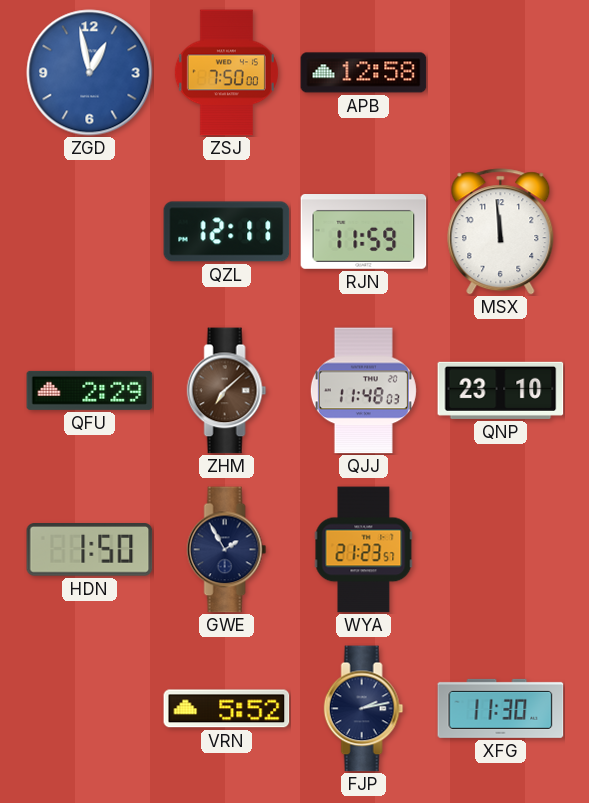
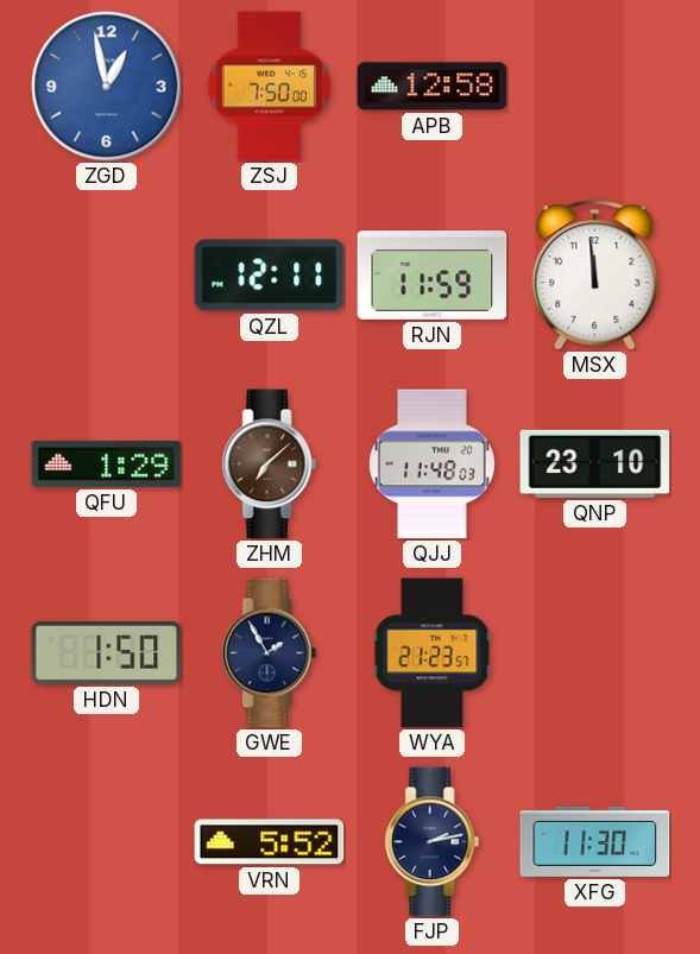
QFU: 2:29 -> 1:29 (107, 463)
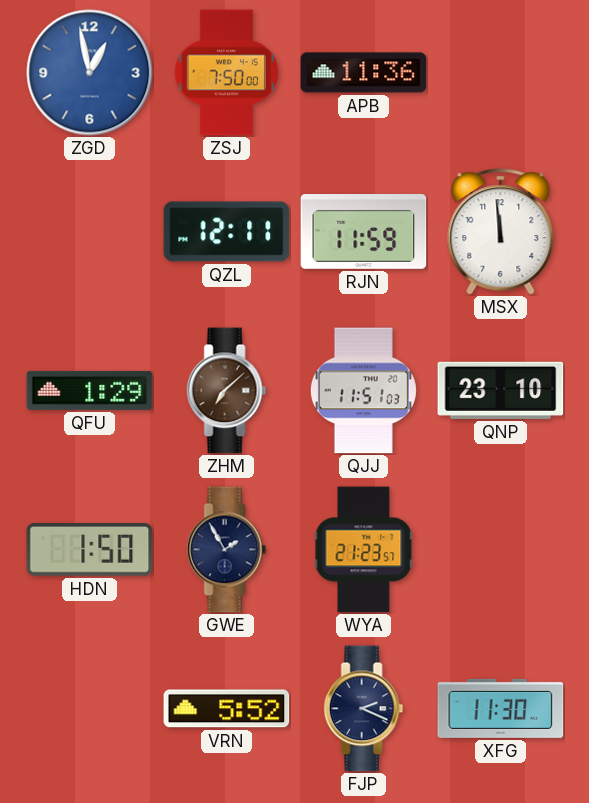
APB: 12:58 -> 11:36 (364, 73)
QJJ: 11:48 -> 11:51 (363, 391)
FJP: 2:13 -> 2:19 (364, 709)
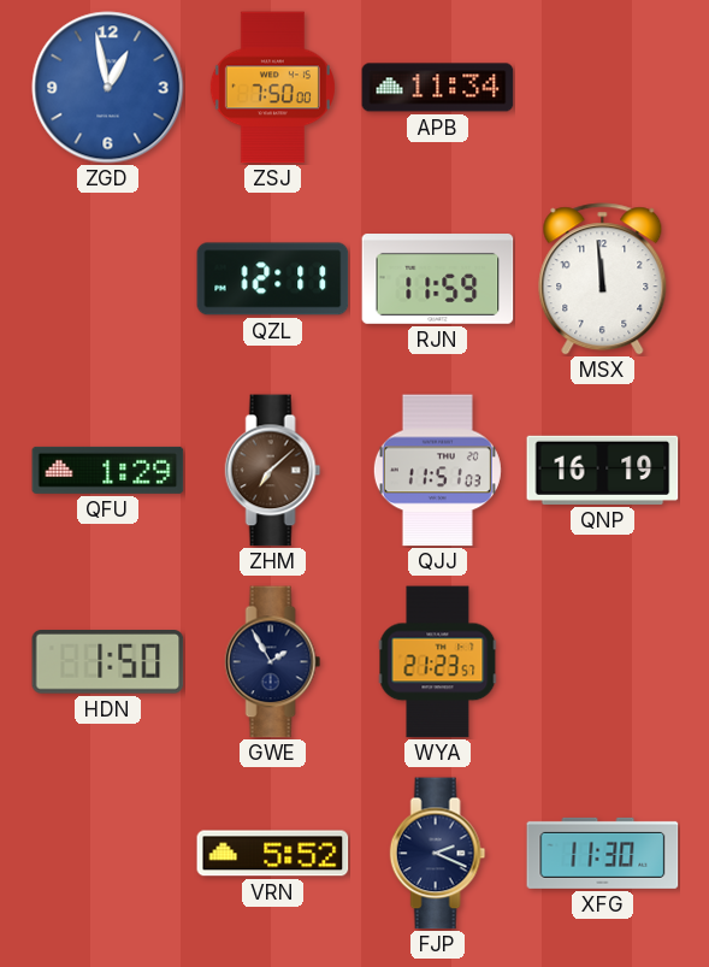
APB: 11:36 -> 11:34 (438, 88)
QNP: 23:10 -> 16:19 (603, 470)
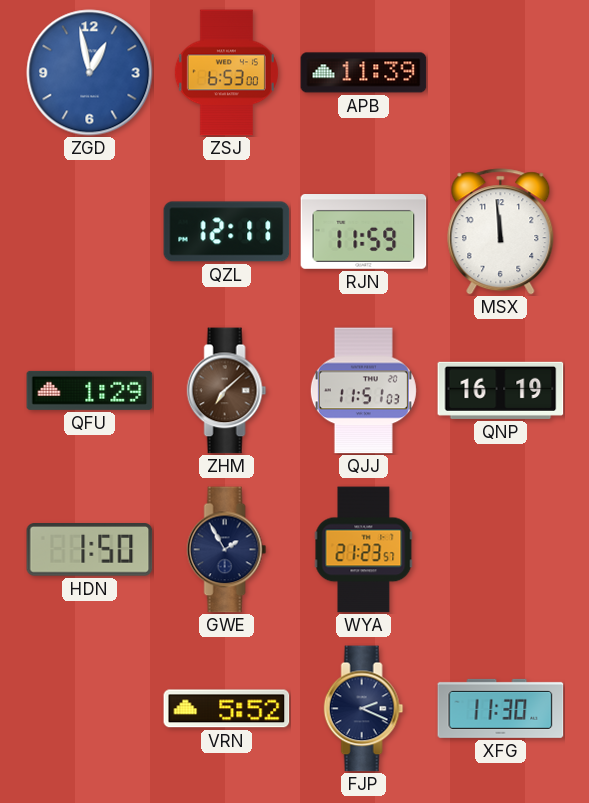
ZSJ: 7:50 -> 6:53 (226, 73)
APB: 11:34 -> 11:39 (364, 73)
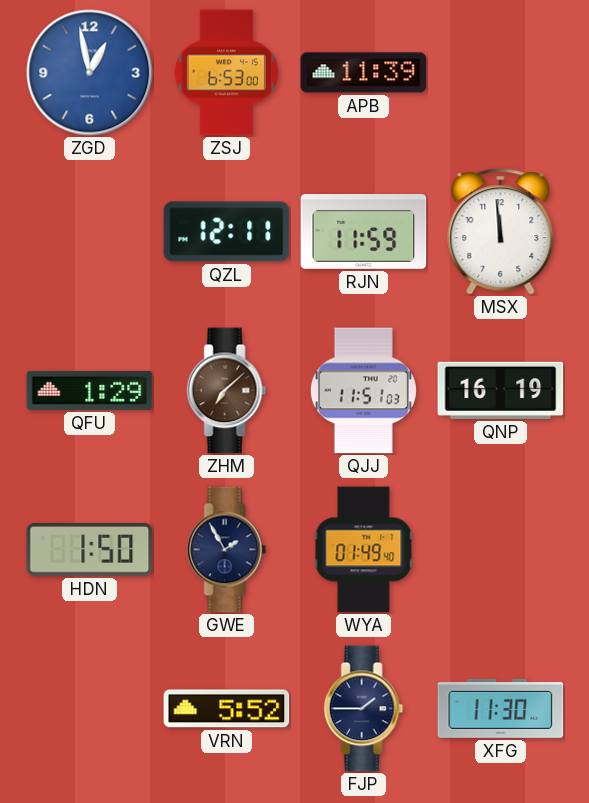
WYA: 21:23 -> 01:49 (364, 550)
FJP: 2:19 -> 1:45 (364, 709)
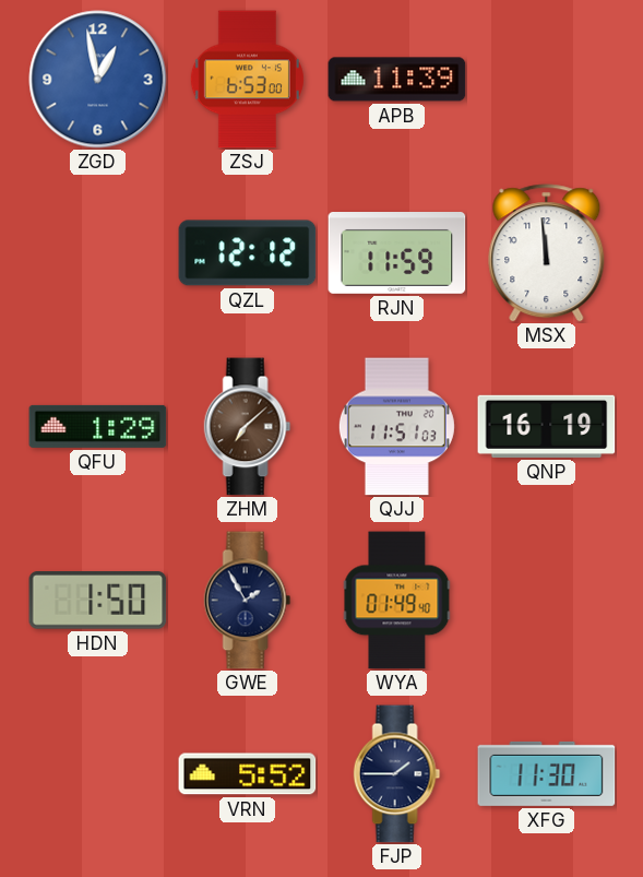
QZL: 12:11 -> 12:12 (248, 253)
